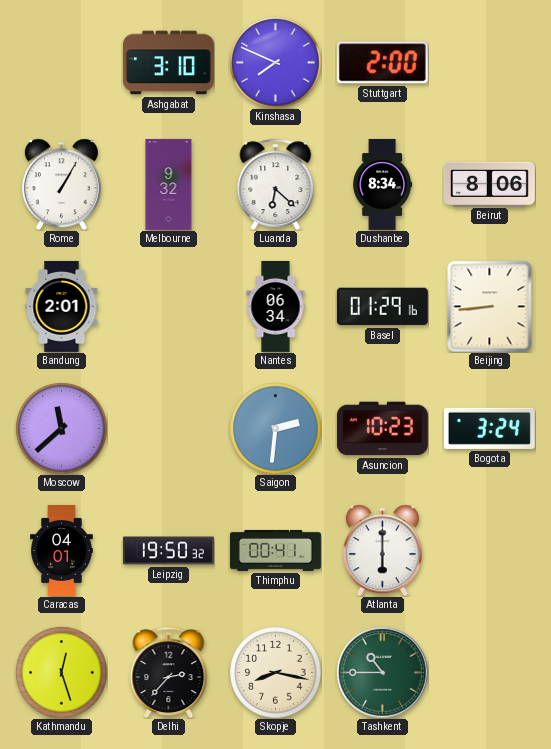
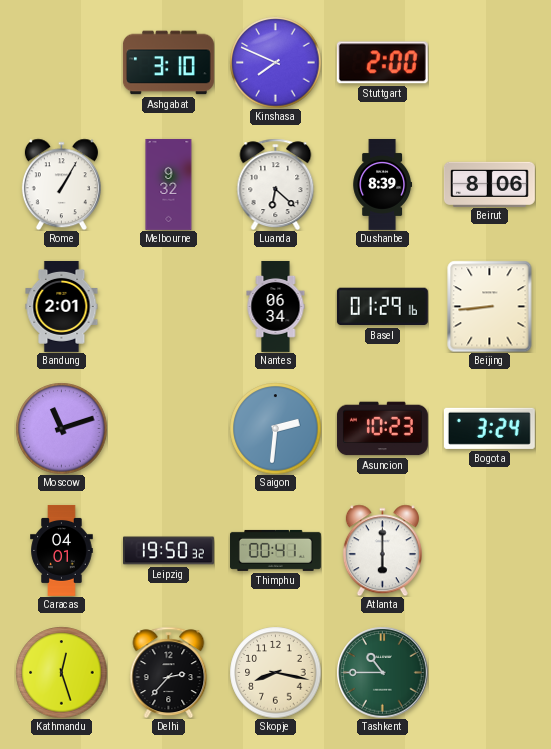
Dushanbe: 8:34 -> 8:39 (383, 184)
Moscow: 11:38 -> 11:12 (61, 428)
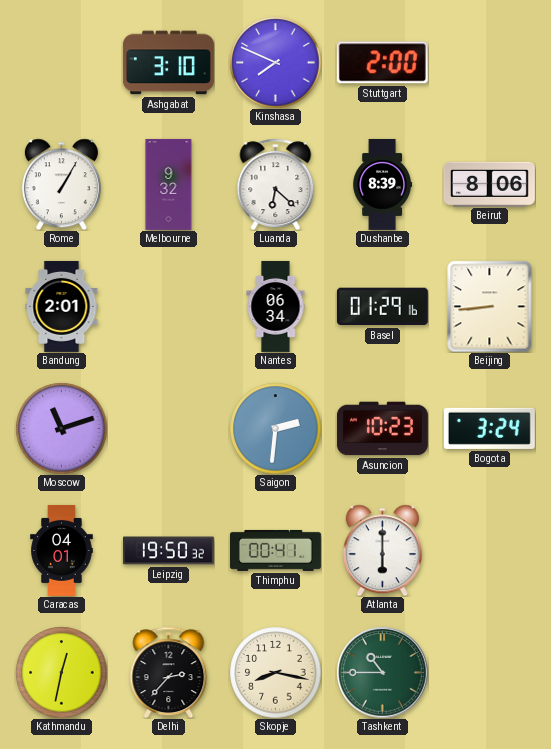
Kathmandu: 12:27 -> 12:32 (61, 672)
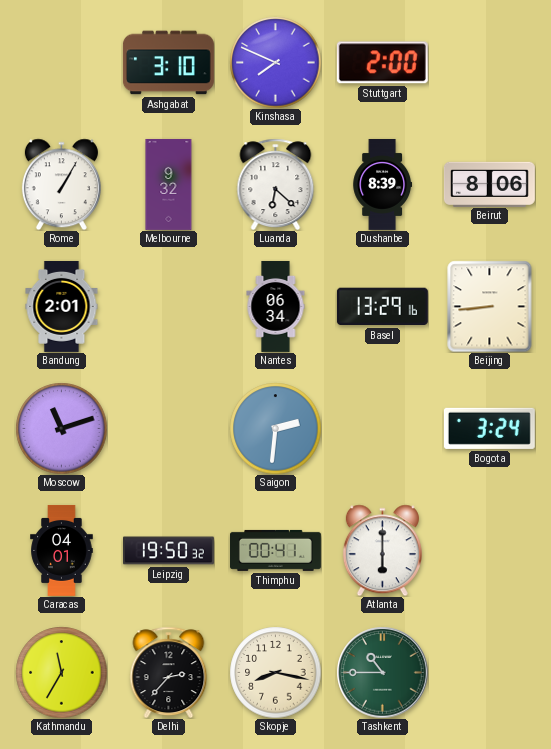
Basel: 01:29 -> 13:29 (382, 307)
Asuncion: 10:23 -> none (382, 429)
Kathmandu: 12:32 -> 11:35 (61, 672)
